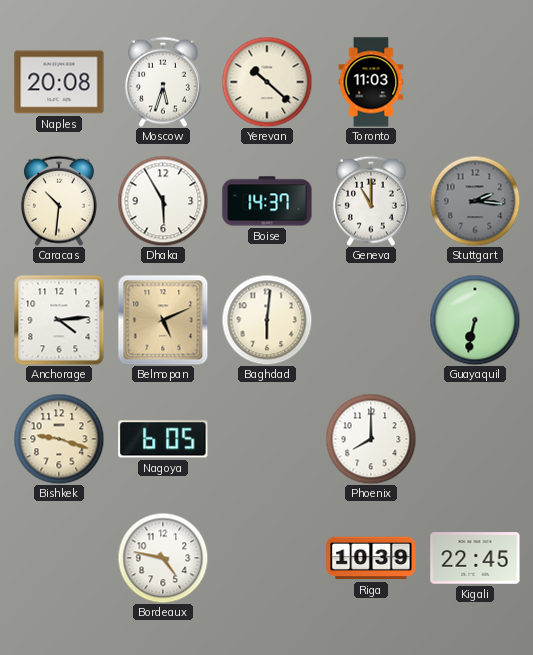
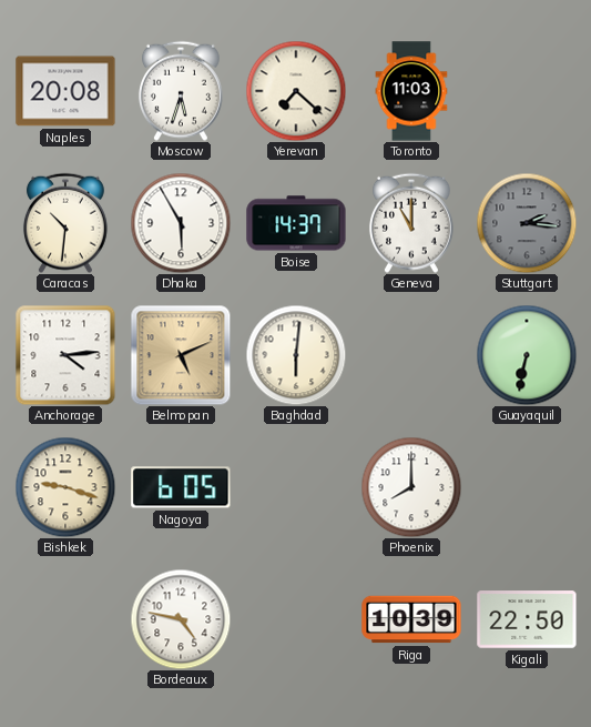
Yerevan: 10:22 -> 7:22 (296, 91)
Kigali: 22:45 -> 22:50 (527, 619)
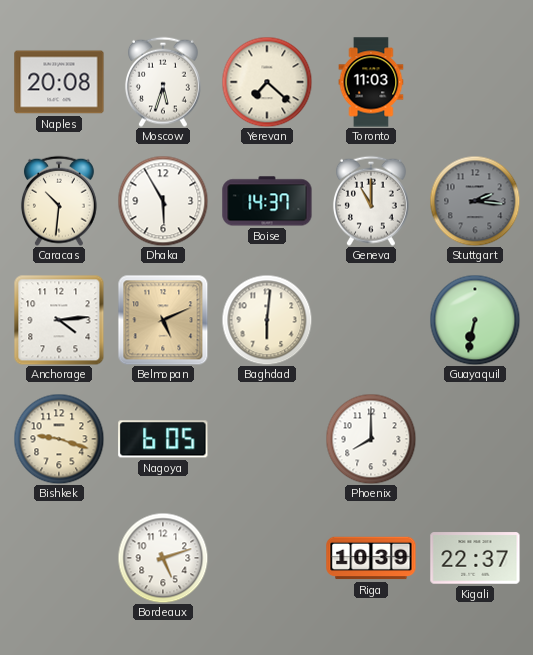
Bordeaux: 4:47 -> 5:12 (163, 558)
Kigali: 22:50 -> 22:37 (475, 558)
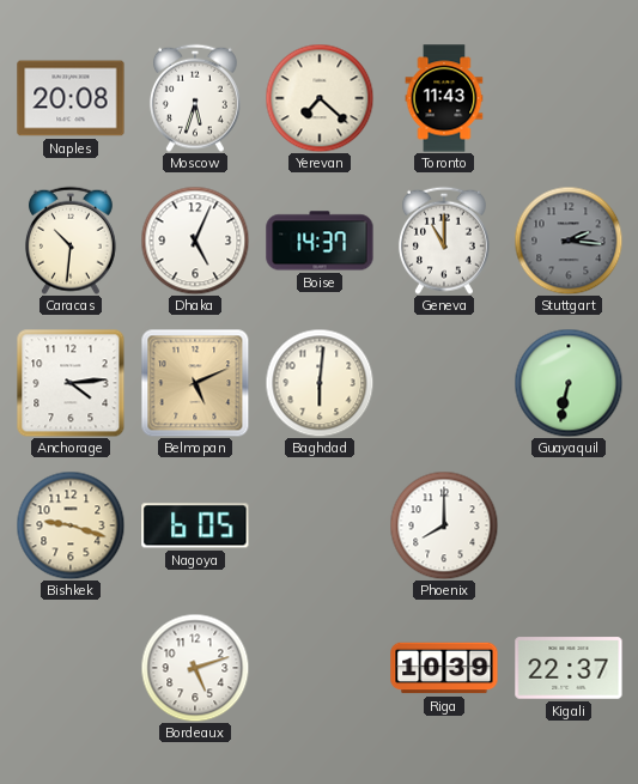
Toronto: 11:03 -> 11:43 (444, 98)
Dhaka: 5:55 -> 5:04 (195, 241)
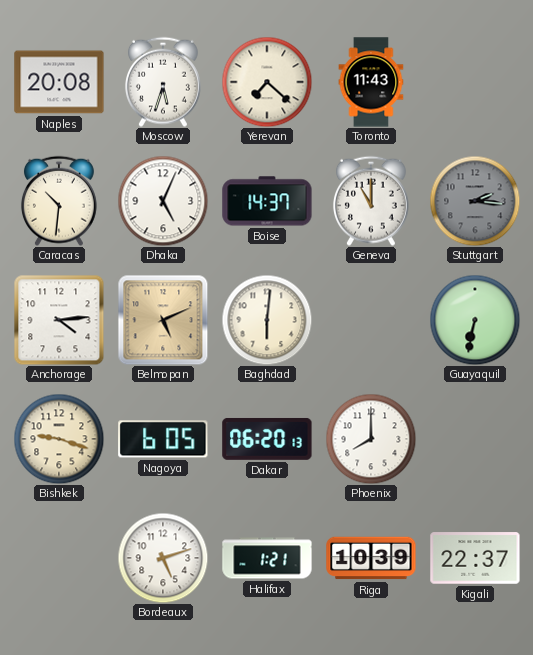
Dakar: none -> 06:20 (267, 439)
Halifax: none -> 1:21 (267, 558)
